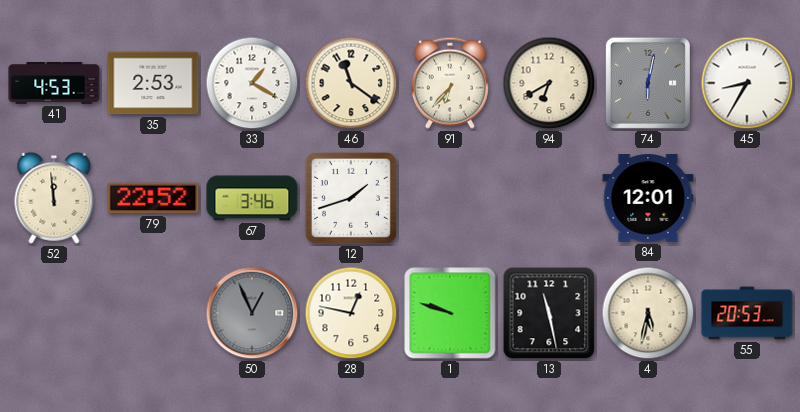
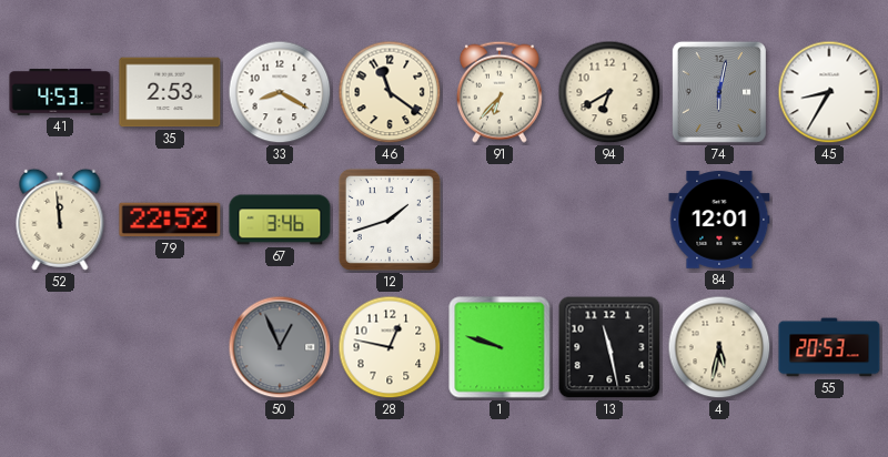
33: 1:20 -> 8:20 (280, 92)
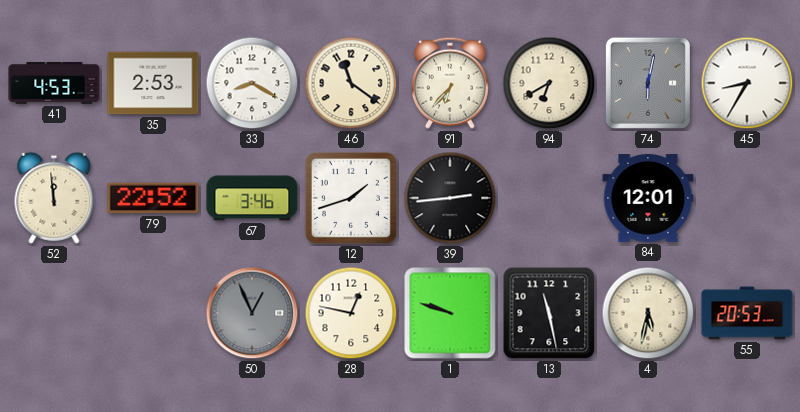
39: none -> 2:44 (450, 198)
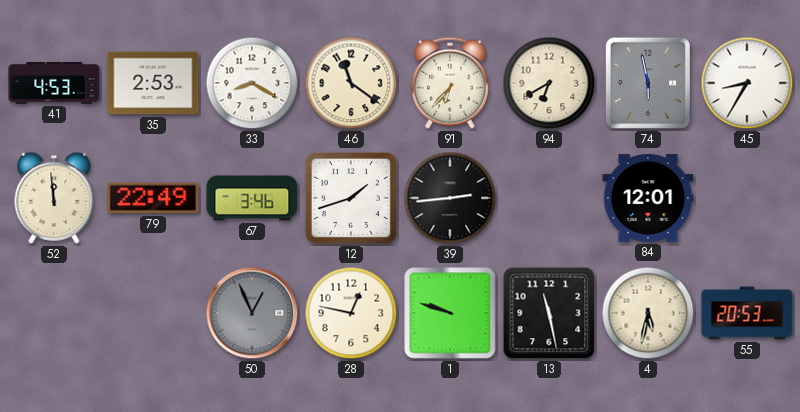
74: 6:02 -> 5:58 (648, 83)
79: 22:52 -> 22:49 (153, 198)
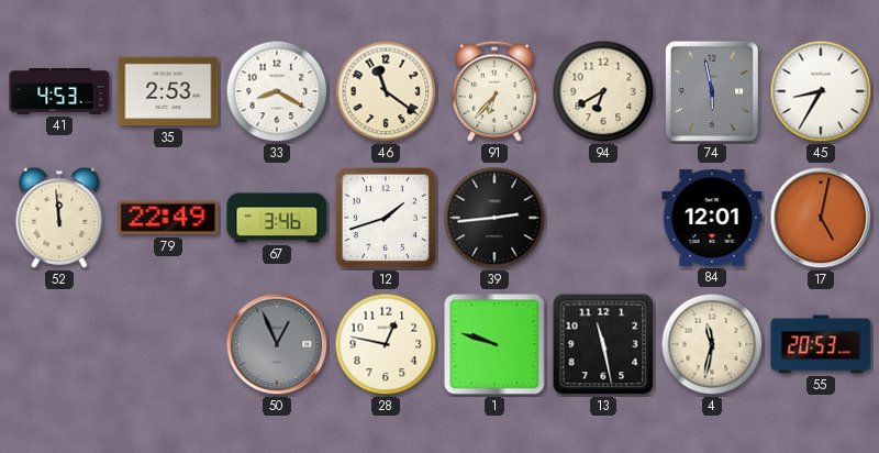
17: none -> 5:02 (821, 218)
4: 5:32 -> 11:32 (712, 344)
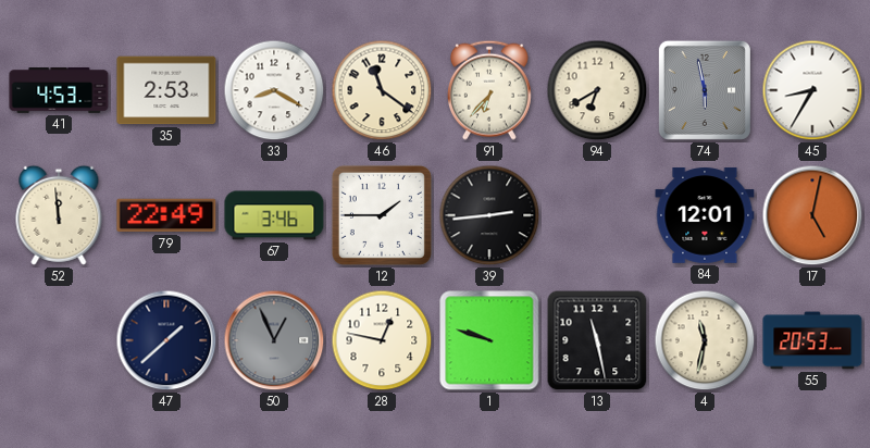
12: 1:42 -> 1:45 (382, 215)
47: none -> 1:38 (166, 340)
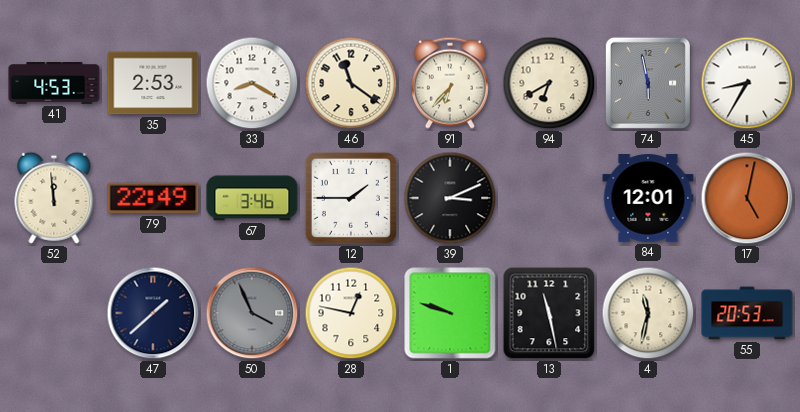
39: 2:44 -> 3:11 (450, 198)
50: 12:56 -> 3:56 (252, 313)
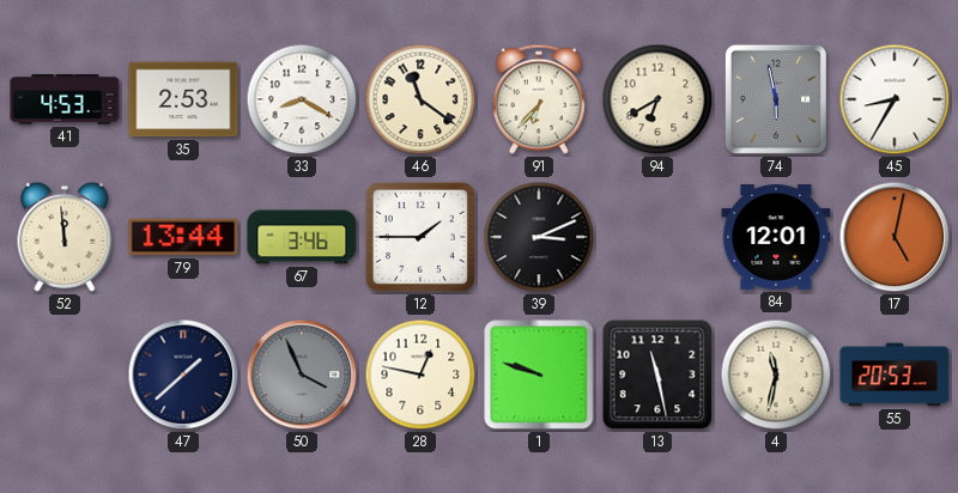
79: 22:49 -> 13:44 (183, 237)
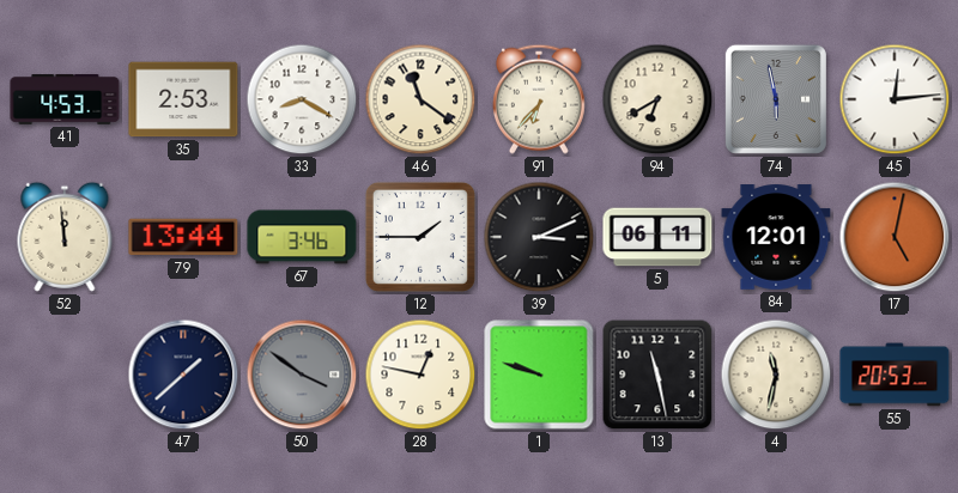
45: 8:35 -> 12:14 (895, 99)
5: none -> 06:11 (657, 237)
50: 3:56 -> 3:51 (302, 375)
